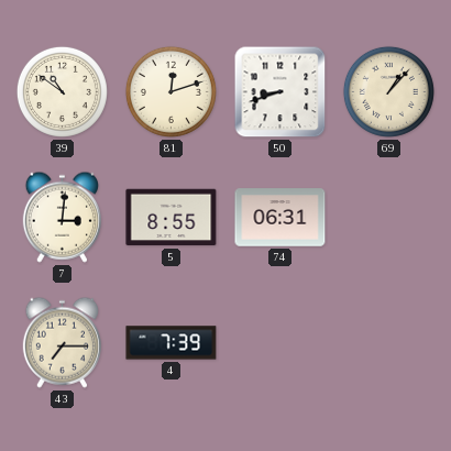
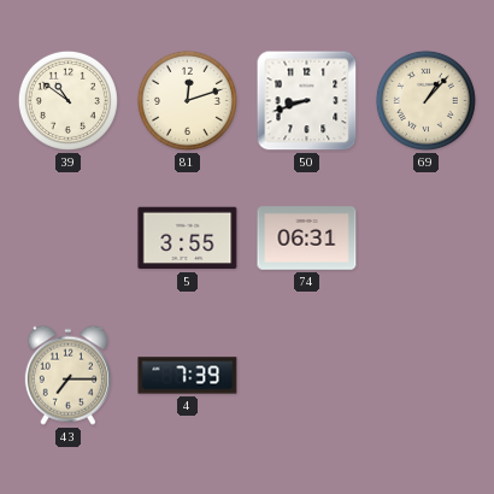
7: 3:01 -> none (62, 217)
5: 8:55 -> 3:55 (188, 239)
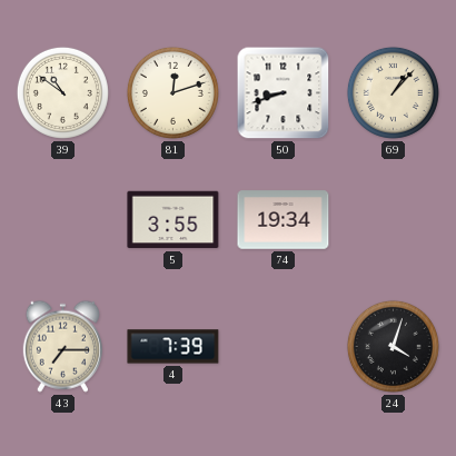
74: 06:31 -> 19:34 (284, 220)
24: none -> 4:03 (393, 346)
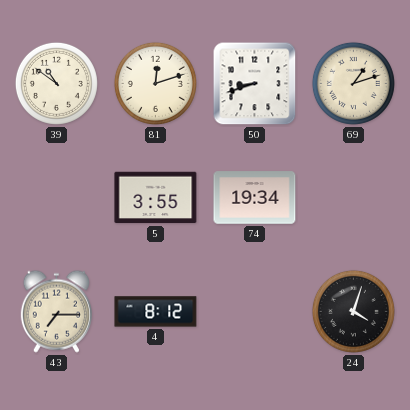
69: 1:07 -> 1:12 (353, 83)
4: 7:39 -> 8:12 (156, 312)
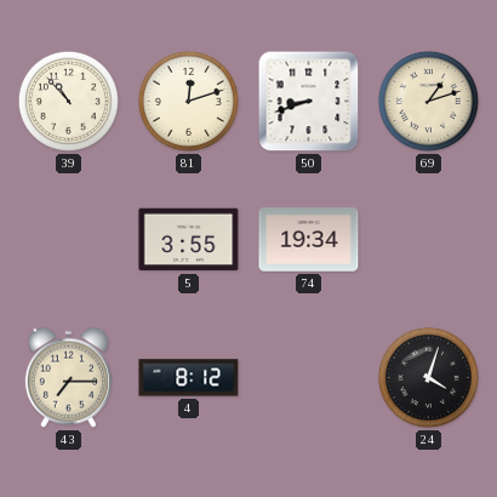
39: 10:51 -> 10:53 (68, 101)
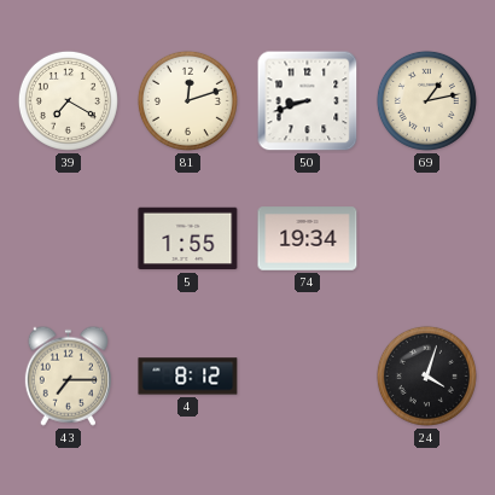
39: 10:53 -> 7:20 (68, 100)
69: 1:12 -> 1:13 (426, 100)
5: 3:55 -> 1:55 (188, 239)
